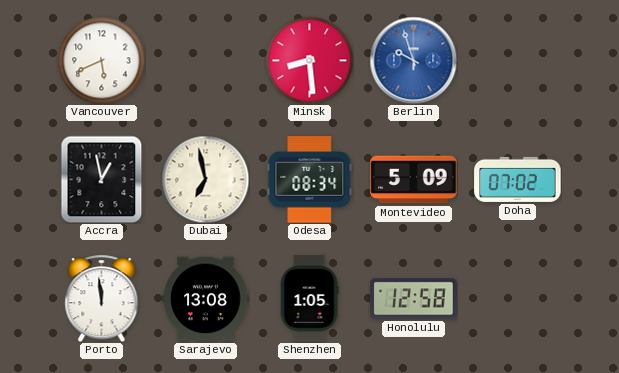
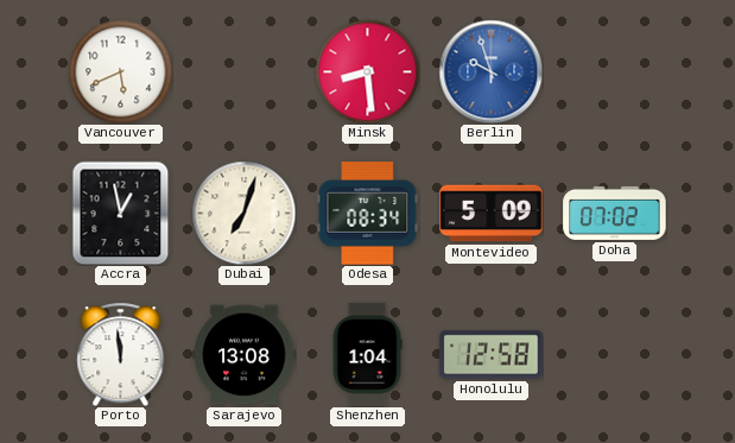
Dubai: 6:58 -> 7:03 (243, 213)
Shenzhen: 1:05 -> 1:04 (367, 355)
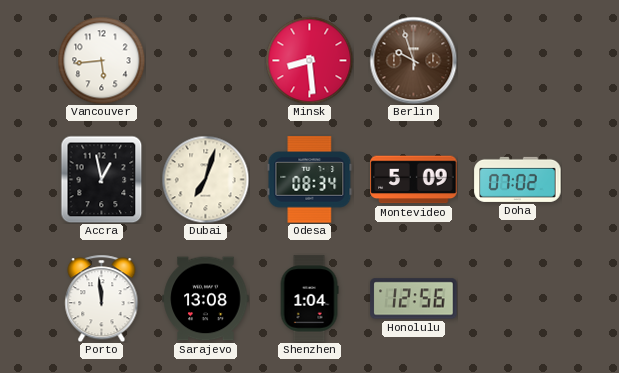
Vancouver: 5:41 -> 5:44 (101, 60)
Berlin dial: blue -> brown (413, 60)
Honolulu: 12:58 -> 12:56 (414, 299)
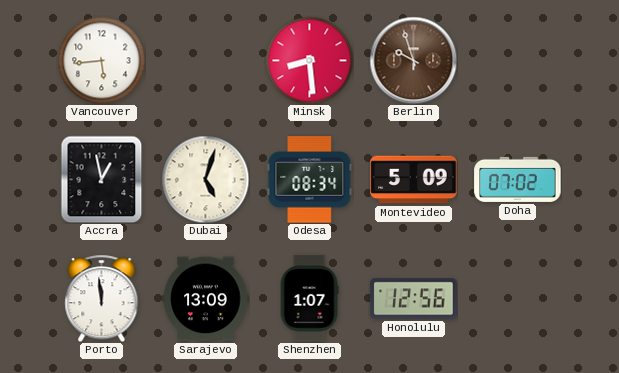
Dubai: 7:03 -> 5:03 (205, 179)
Sarajevo: 13:08 -> 13:09 (206, 299)
Shenzhen: 1:04 -> 1:07 (309, 299)
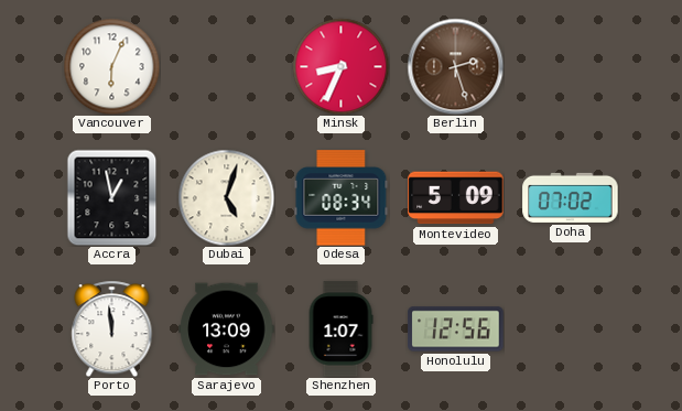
Vancouver: 5:44 -> 6:04 (111, 66)
Minsk: 8:29 -> 8:34 (340, 66)
Berlin: 9:57 -> 2:27 (455, 66)
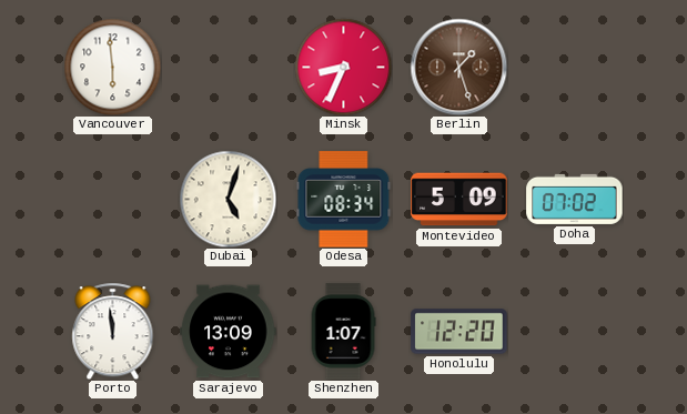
Vancouver: 6:04 -> 5:59 (112, 67)
Berlin: 2:27 -> 1:27 (458, 67)
Accra: 12:58 -> none (112, 197)
Honolulu: 12:56 -> 12:20 (459, 332)
